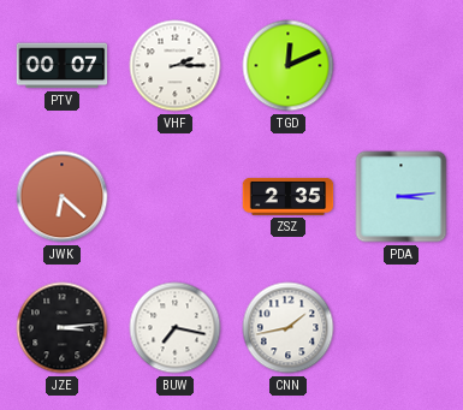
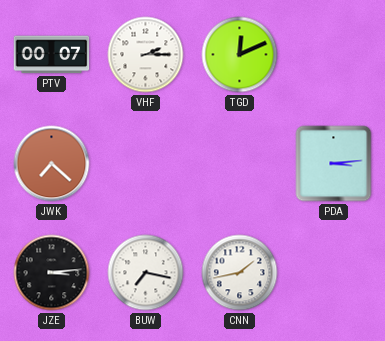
JWK: 6:22 -> 7:22 (52, 164)
ZSZ: 2:35 -> none (289, 196)
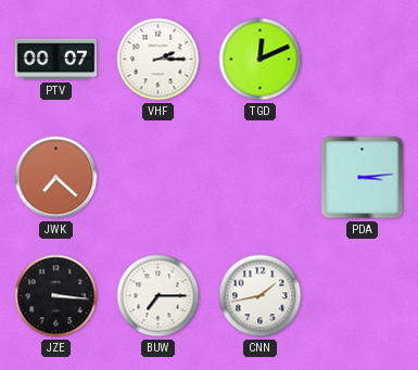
JZE: 3:14 -> 3:16 (56, 296)
BUW: 7:17 -> 7:15 (159, 296)
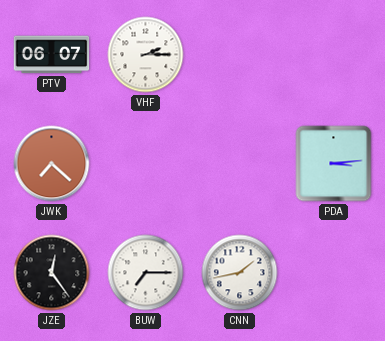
PTV: 00:07 -> 06:07 (52, 55)
TGD: 12:11 -> none (261, 60)
JZE: 3:16 -> 12:24 (52, 273)
